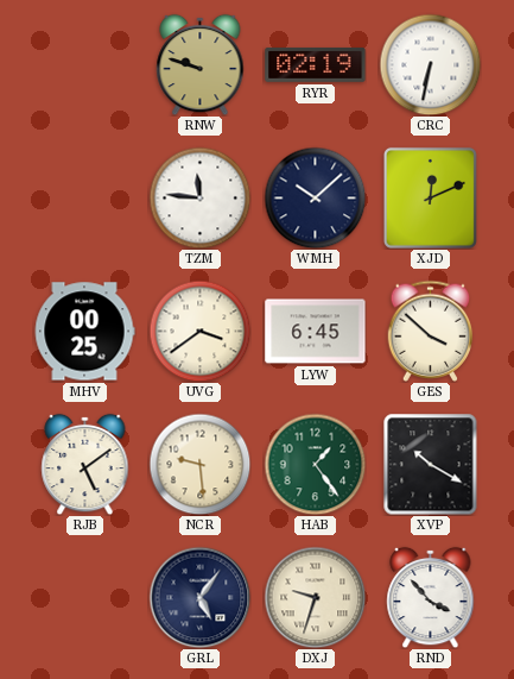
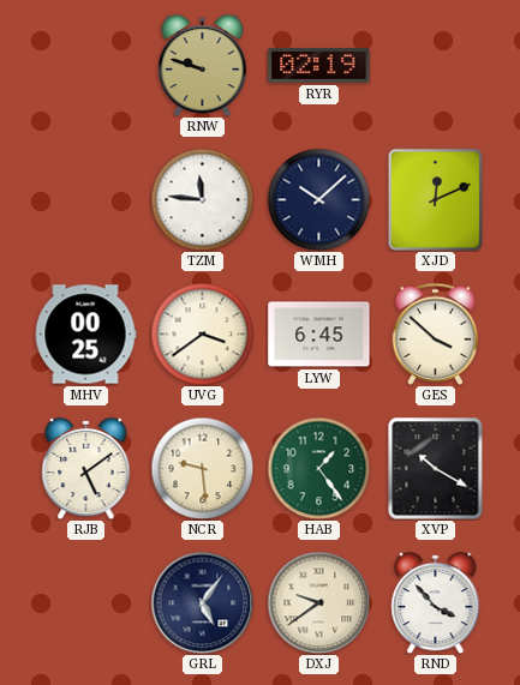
CRC: 6:32 -> none (430, 64)
DXJ: 9:33 -> 9:39 (318, 602)
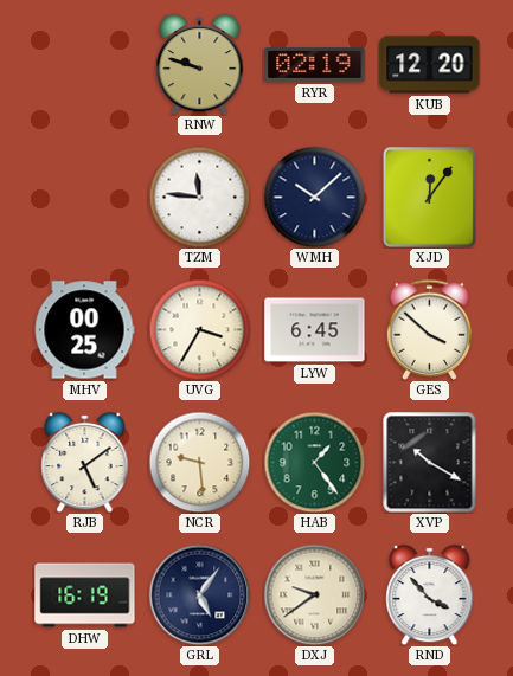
KUB: none -> 12:20 (430, 65)
XJD: 12:11 -> 12:06 (429, 197)
UVG: 3:39 -> 3:35 (199, 329)
DHW: none -> 16:19 (85, 595)
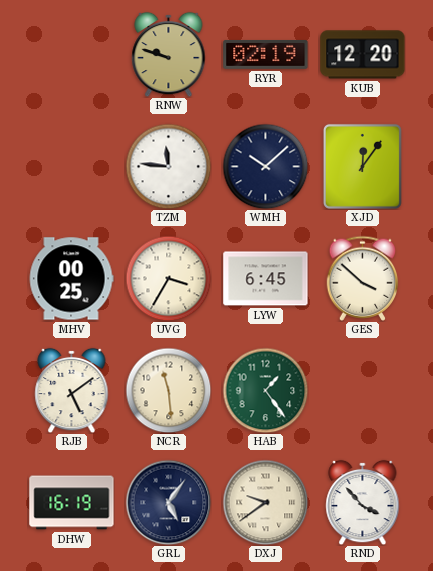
NCR: 9:29 -> 11:29 (168, 390)
XVP: 10:20 -> none (430, 462)
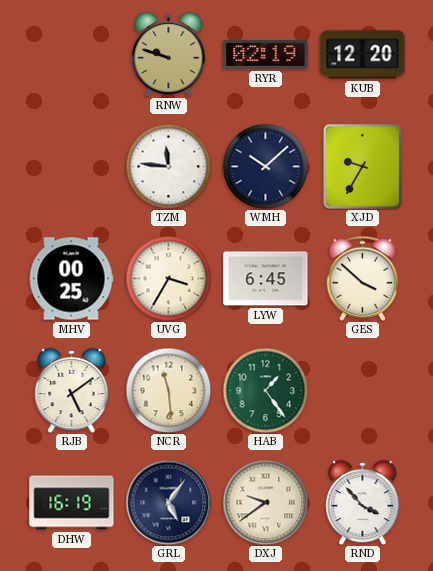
XJD: 12:06 -> 9:35 (362, 166)
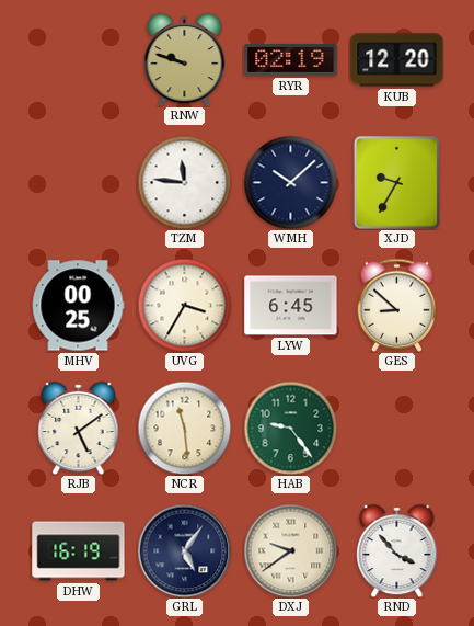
GES: 3:52 -> 8:52 (397, 305)
HAB: 1:24 -> 9:24 (290, 428)
